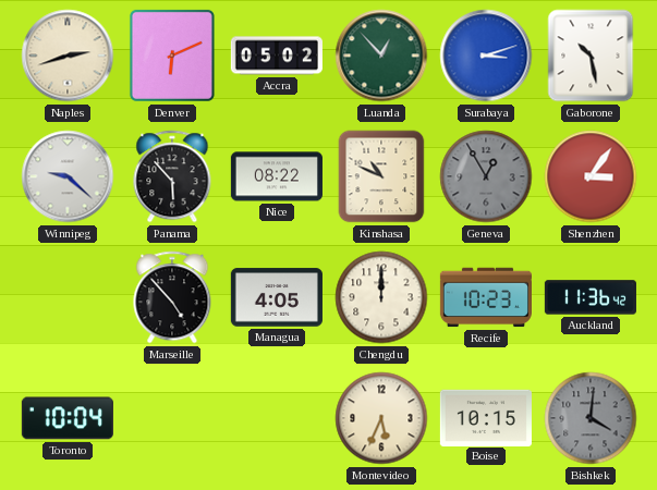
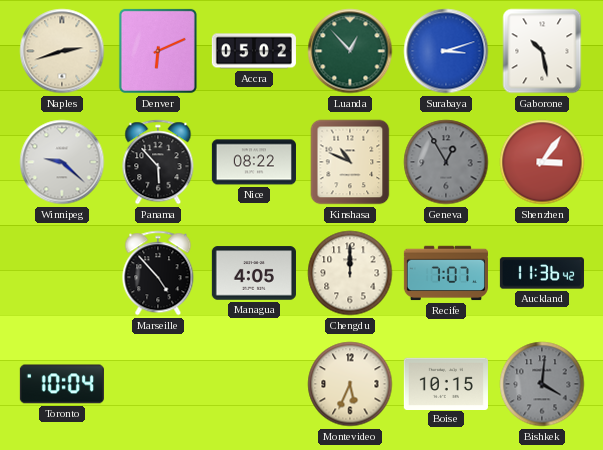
Recife: 10:23 -> 7:07 (446, 273)
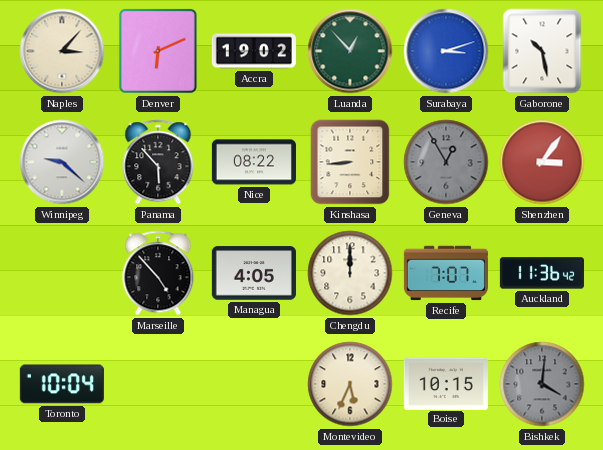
Naples: 2:42 -> 3:07 (62, 51)
Accra: 05:02 -> 19:02 (254, 51)
Kinshasa: 10:49 -> 8:44 (350, 162)
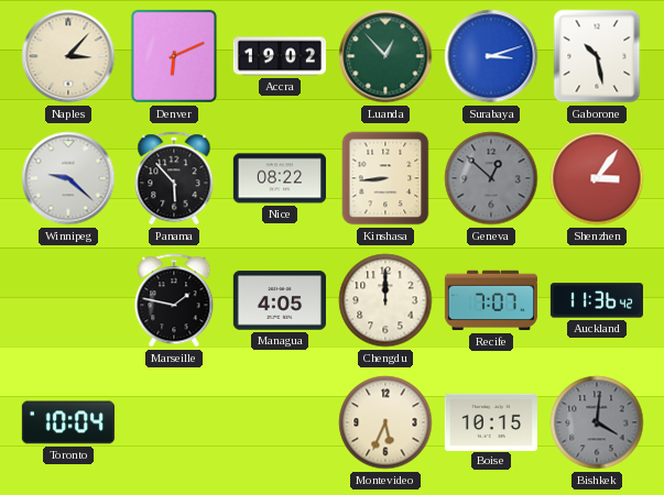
Geneva: 12:55 -> 12:52 (491, 178)
Marseille: 4:53 -> 1:47 (174, 300)
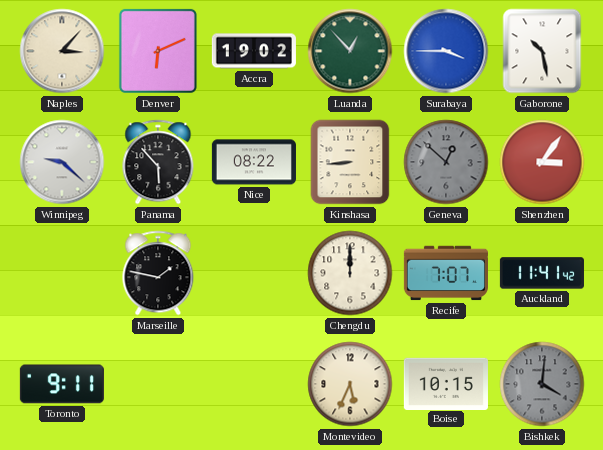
Surabaya: 3:12 -> 3:45 (446, 51)
Managua: 4:05 -> none (280, 300)
Auckland: 11:36 -> 11:41 (542, 273)
Toronto: 10:04 -> 9:11 (62, 384)
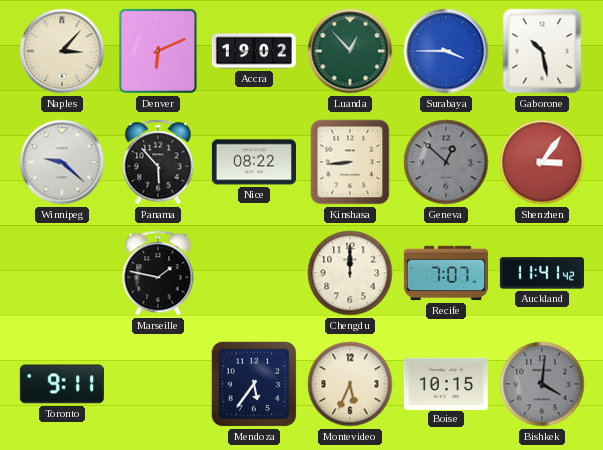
Mendoza: none -> 5:36 (254, 384)
